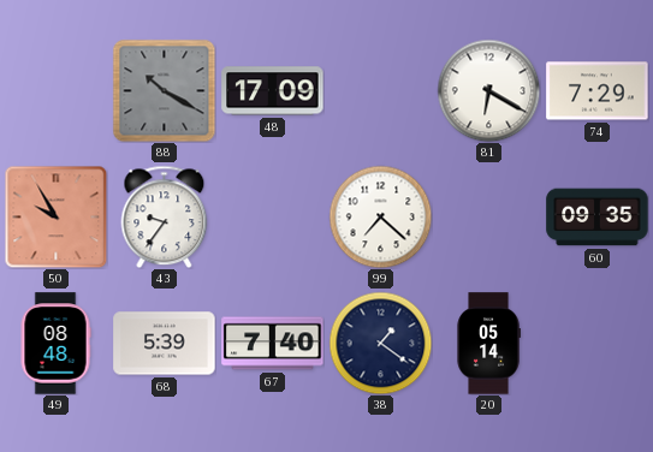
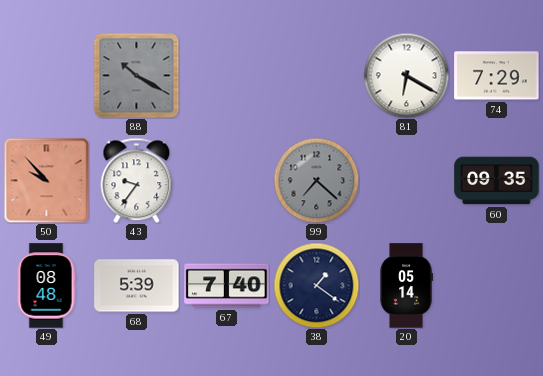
48: 17:09 -> none (273, 91)
50: 9:55 -> 9:53 (46, 180)
99 dial: white -> grey (316, 180)
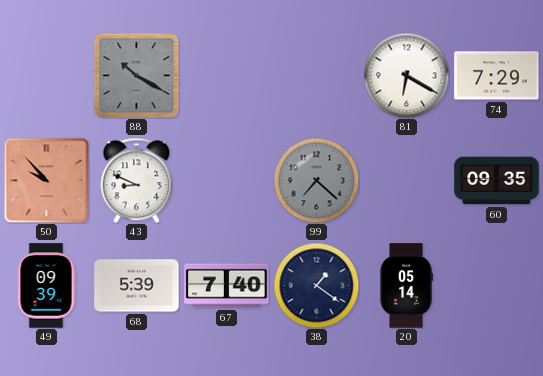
43: 9:36 -> 8:49 (137, 180)
49: 08:48 -> 09:39 (46, 286)
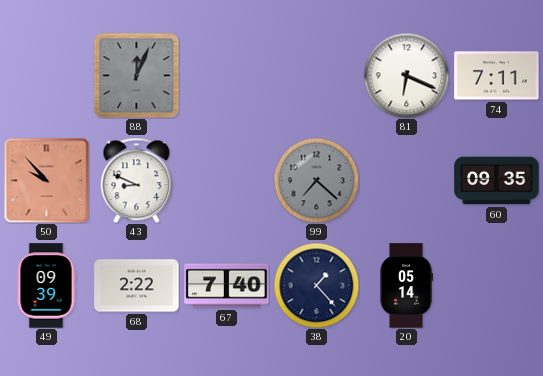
88: 10:20 -> 12:04 (136, 75)
81: 6:20 -> 6:19 (406, 75)
74: 7:29 -> 7:11 (497, 76)
68: 5:39 -> 2:22 (137, 286)
38: 1:21 -> 1:23 (316, 285)
